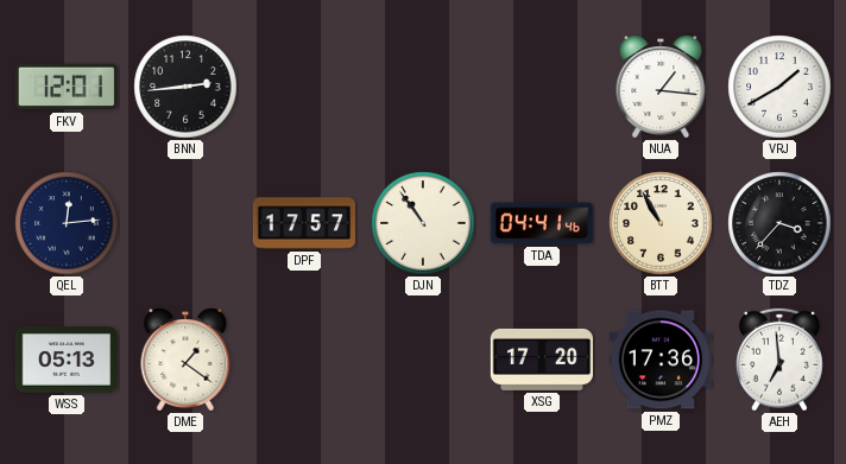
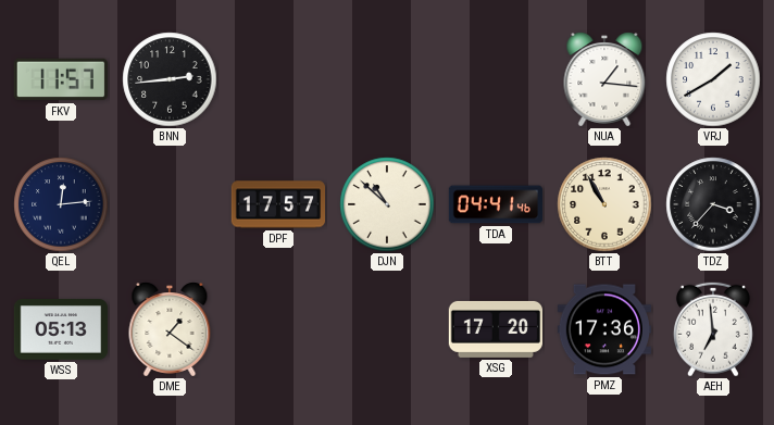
FKV: 12:01 -> 11:57 (61, 79)
DJN: 10:54 -> 10:52 (387, 204)
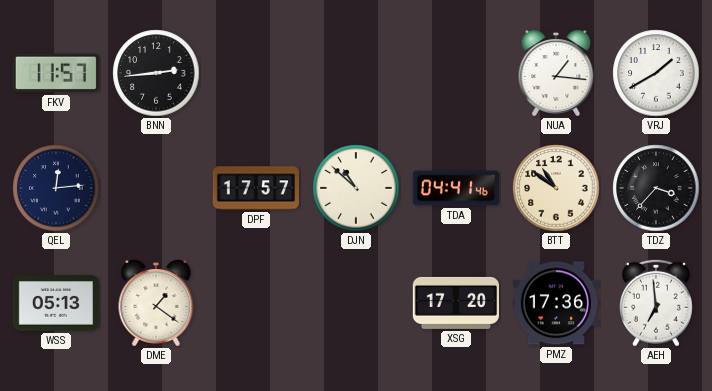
BTT: 10:55 -> 10:51 (556, 188)
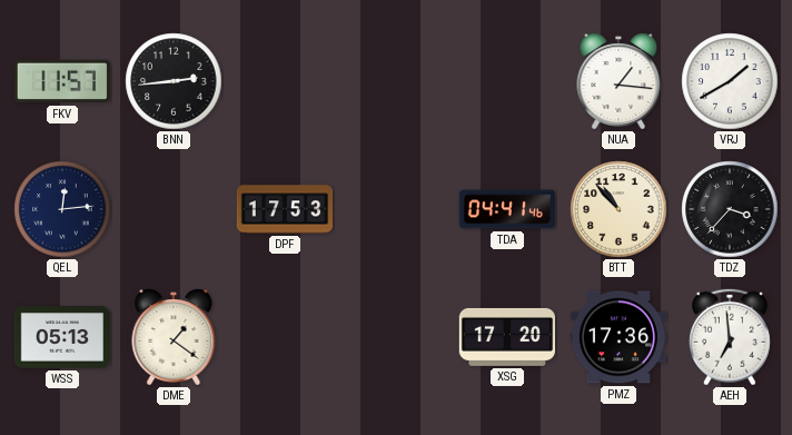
DPF: 17:57 -> 17:53 (285, 209)
DJN: 10:52 -> none (356, 188)
BTT: 10:51 -> 10:53 (618, 209)
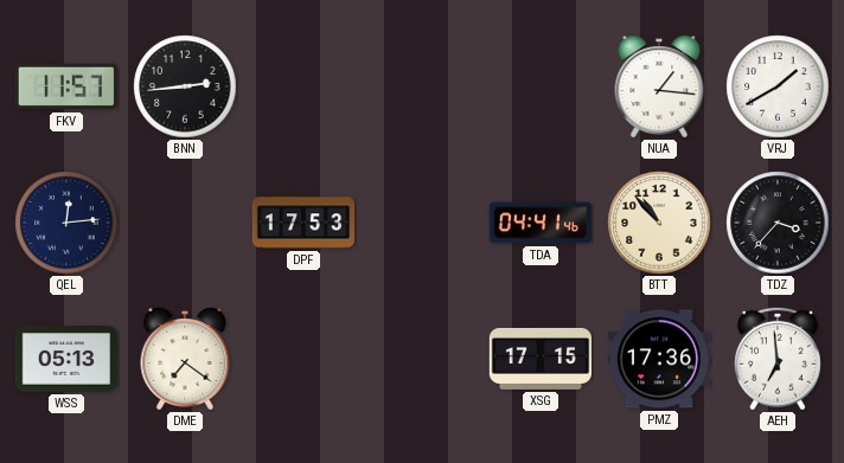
DME: 1:21 -> 7:21 (185, 359)
XSG: 17:20 -> 17:15 (539, 359)
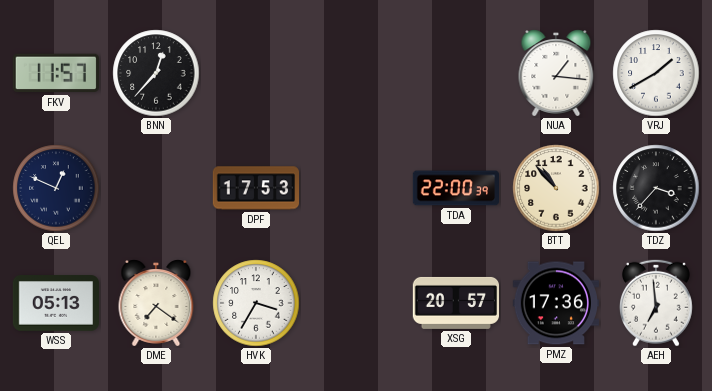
BNN: 2:44 -> 12:37 (156, 73)
QEL: 12:14 -> 12:49 (56, 188)
TDA: 04:41 -> 22:00 (455, 188)
HVK: none -> 3:35 (256, 303)
XSG: 17:15 -> 20:57 (455, 303)
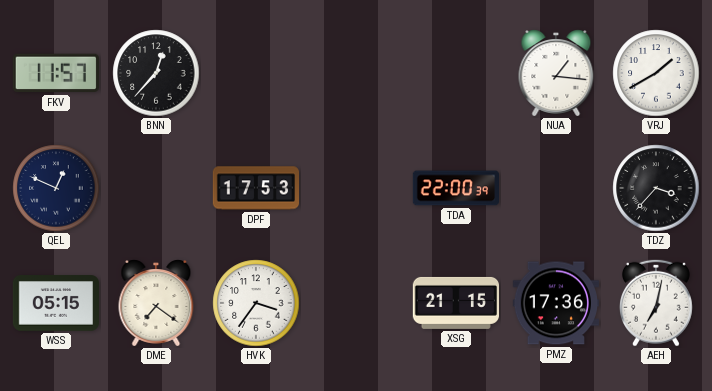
BTT: 10:53 -> none (556, 188)
WSS: 05:13 -> 05:15 (55, 303)
HVK: 3:35 -> 3:36 (256, 303)
XSG: 20:57 -> 21:15 (455, 303)
AEH: 6:59 -> 7:02 (656, 303)
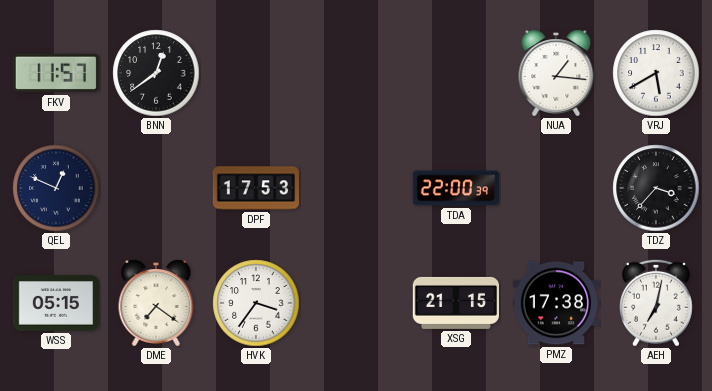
BNN: 12:37 -> 12:39 (156, 73)
VRJ: 1:40 -> 5:40 (656, 73)
PMZ: 17:36 -> 17:38 (555, 303)
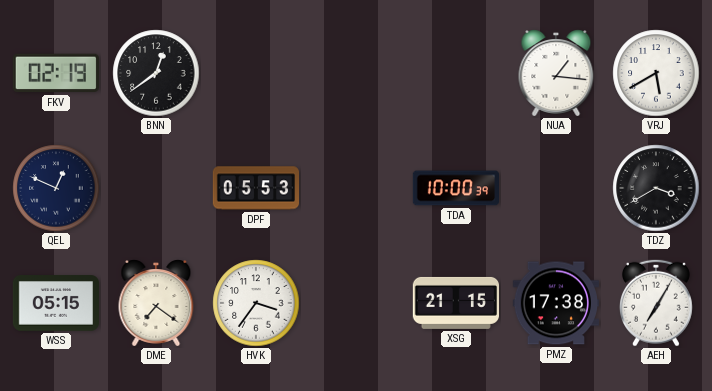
FKV: 11:57 -> 02:19 (56, 73)
DPF: 17:53 -> 05:53 (256, 188)
TDA: 22:00 -> 10:00 (455, 188)
TDZ: 3:37 -> 3:40 (656, 188)
AEH: 7:02 -> 7:05 (656, 303)
